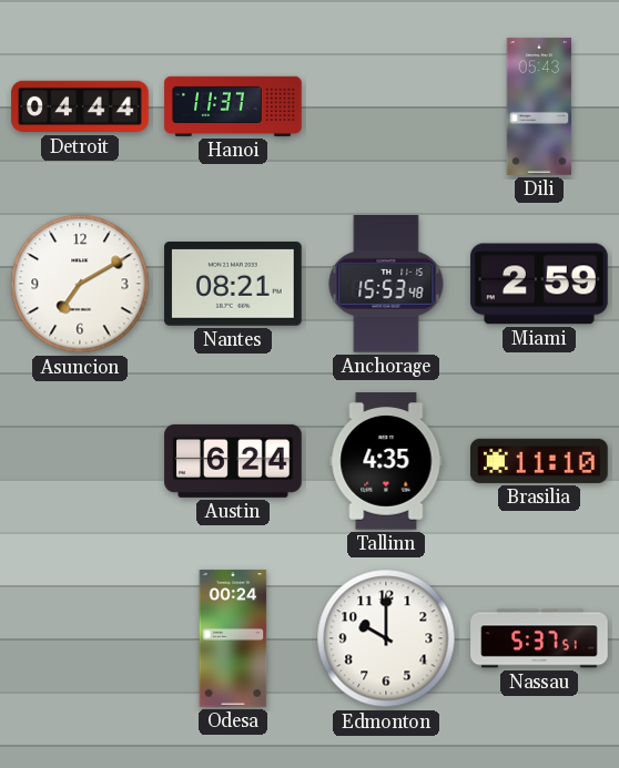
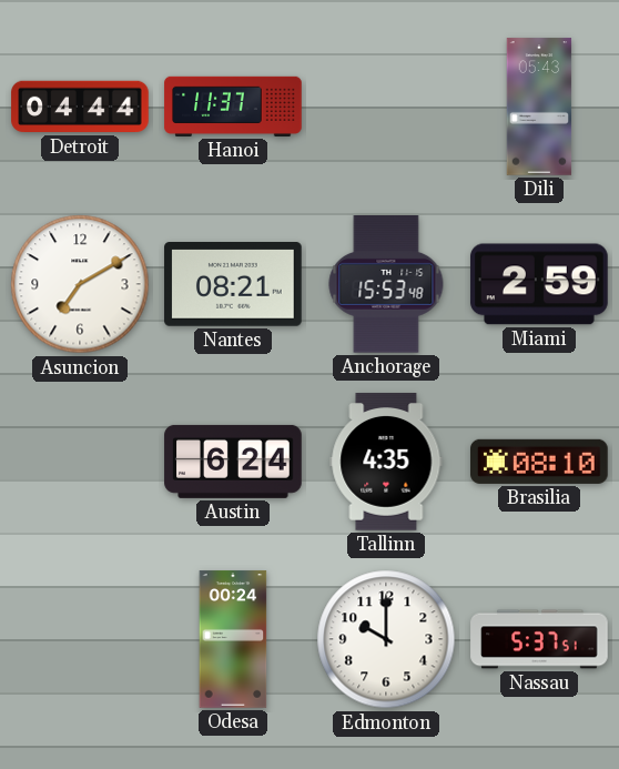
Brasilia: 11:10 -> 08:10 (539, 462)
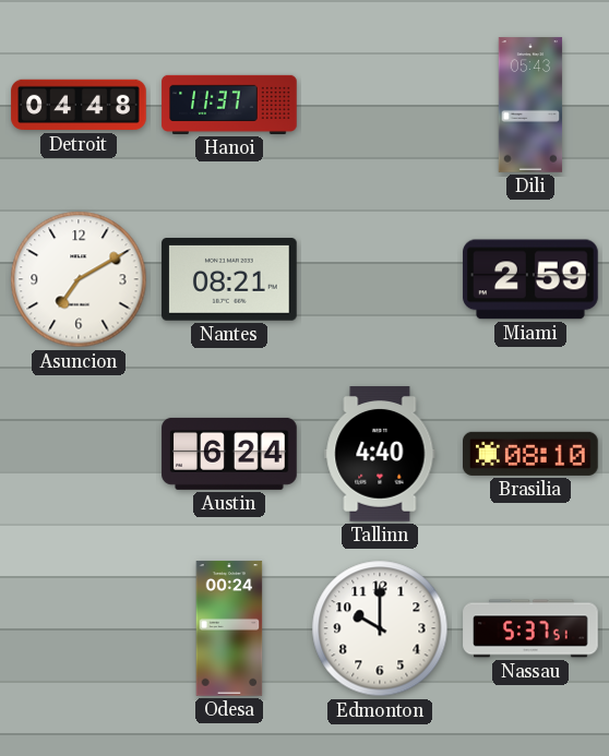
Detroit: 04:44 -> 04:48 (79, 105)
Anchorage: 15:53 -> none (386, 285)
Tallinn: 4:35 -> 4:40 (380, 454)
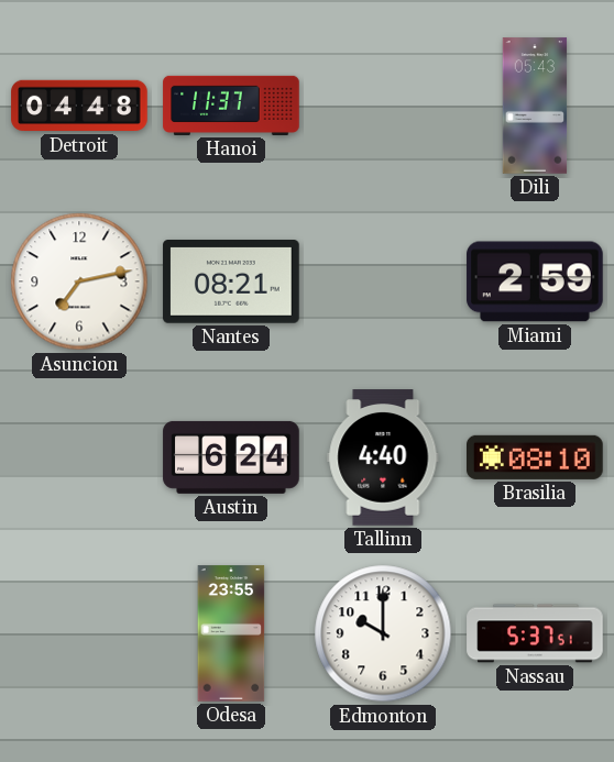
Asuncion: 7:10 -> 7:13 (79, 281)
Odesa: 00:24 -> 23:55 (231, 633)
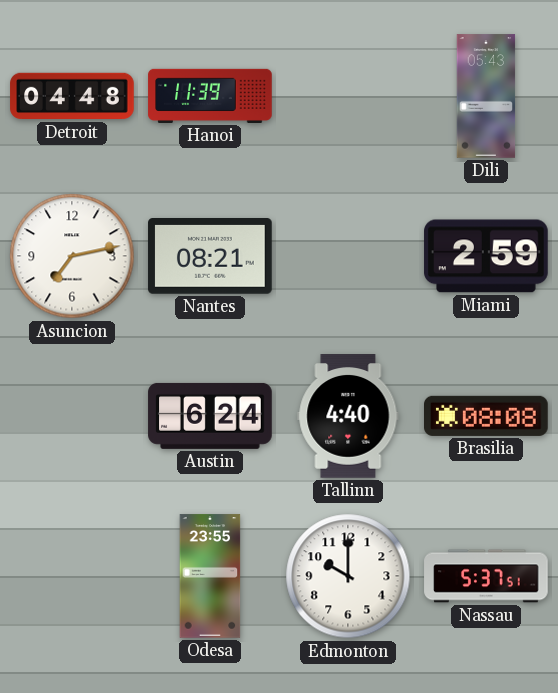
Hanoi: 11:37 -> 11:39 (210, 96)
Brasilia: 08:10 -> 08:08 (486, 416)
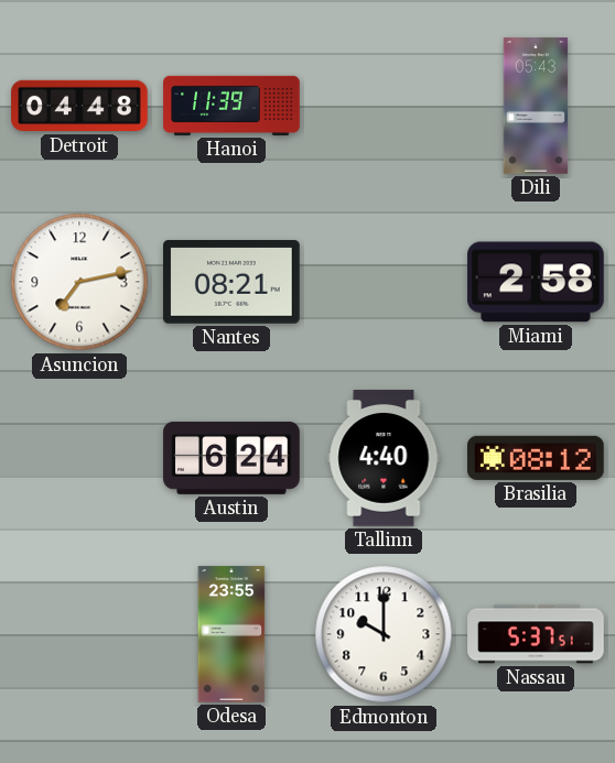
Miami: 2:59 -> 2:58 (536, 282)
Brasilia: 08:08 -> 08:12 (536, 458)
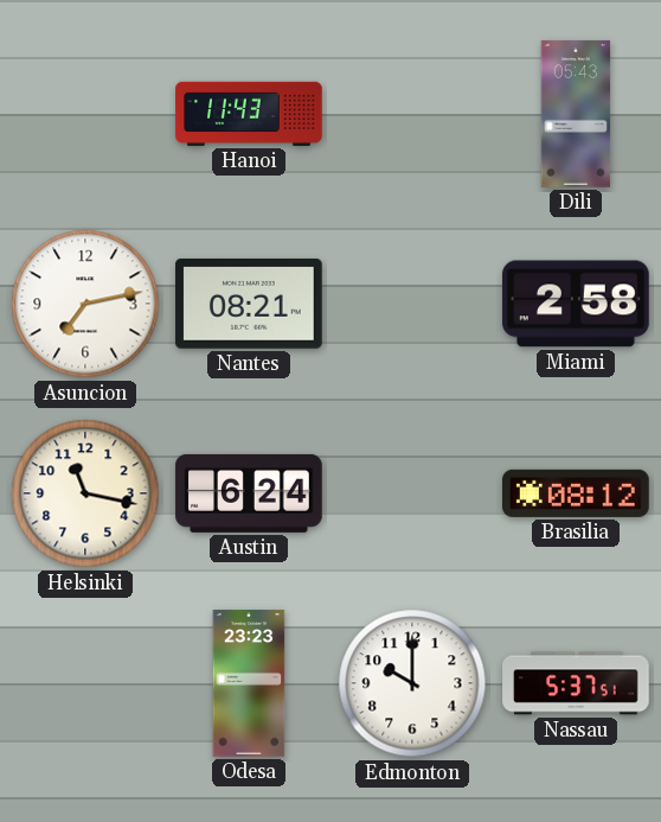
Detroit: 04:48 -> none (79, 106)
Hanoi: 11:39 -> 11:43 (249, 114)
Helsinki: none -> 11:17 (85, 493)
Tallinn: 4:40 -> none (384, 458)
Odesa: 23:55 -> 23:23 (249, 683)
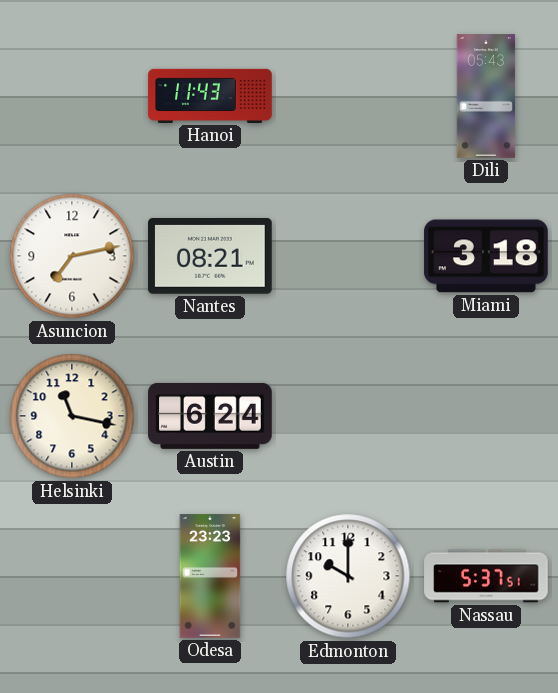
Miami: 2:58 -> 3:18 (486, 256)
Brasilia: 08:12 -> none (576, 493)
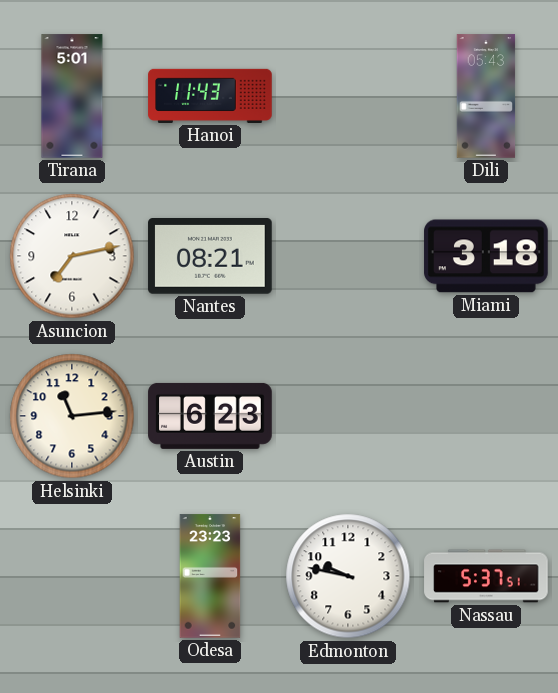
Tirana: none -> 5:01 (72, 96)
Helsinki: 11:17 -> 11:14 (72, 416)
Austin: 6:24 -> 6:23 (210, 416)
Edmonton: 10:00 -> 9:47 (348, 576)
